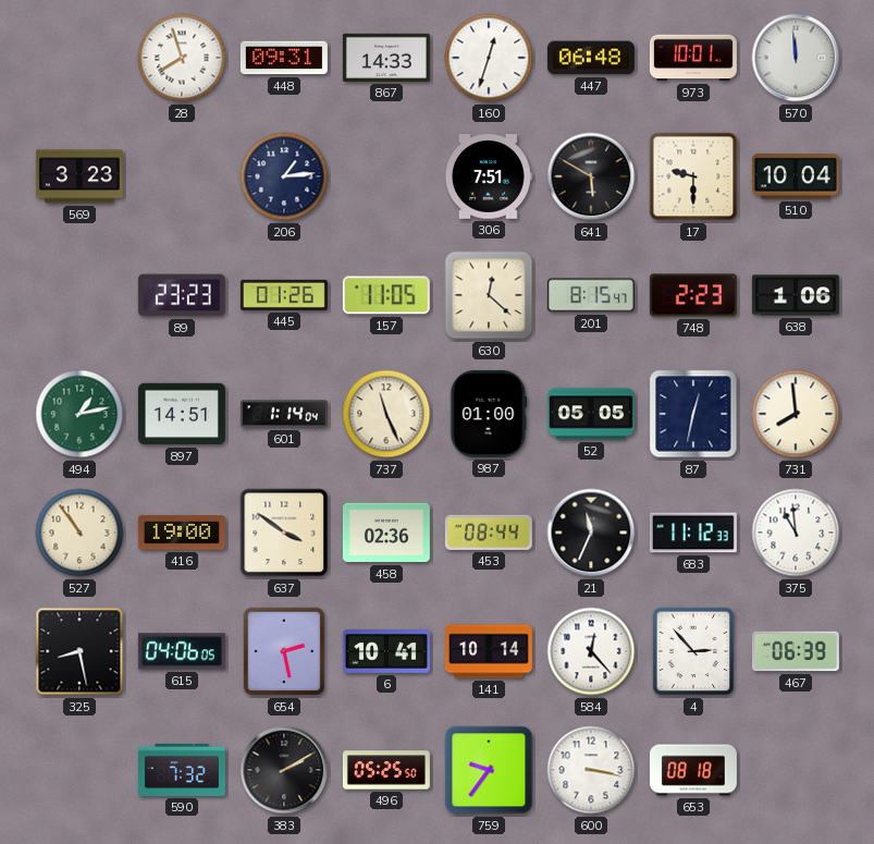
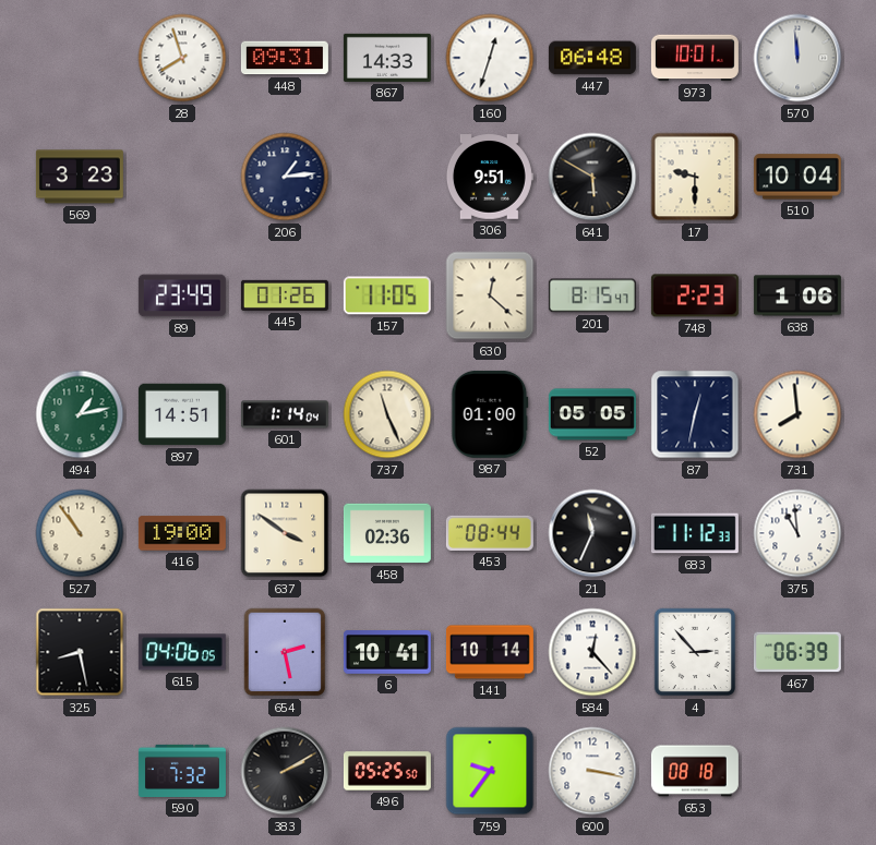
306: 7:51 -> 9:51 (489, 177)
89: 23:23 -> 23:49 (182, 295)
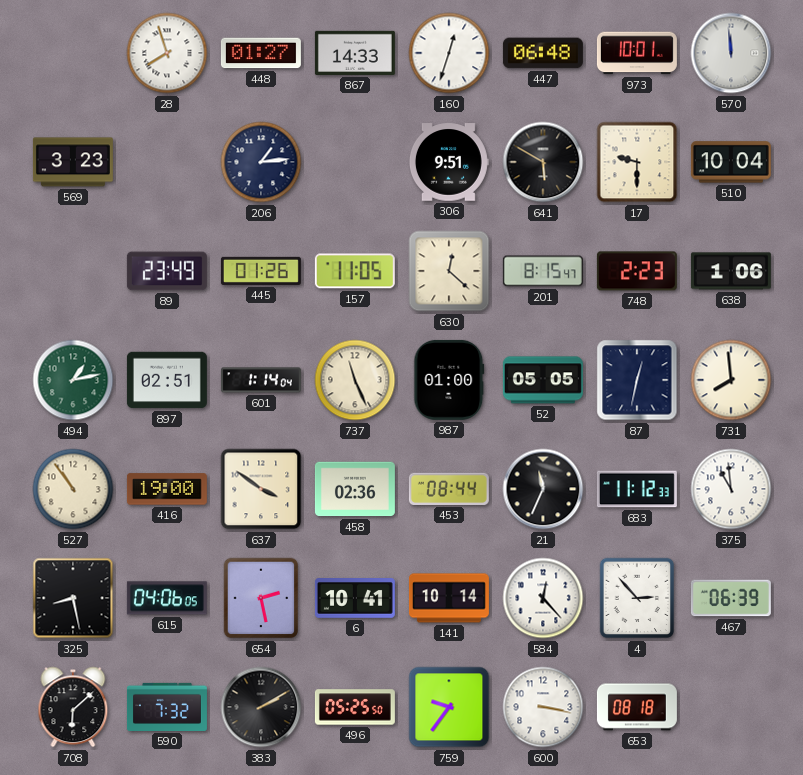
448: 09:31 -> 01:27 (261, 53)
897: 14:51 -> 02:51 (167, 380)
708: none -> 6:08 (73, 707)
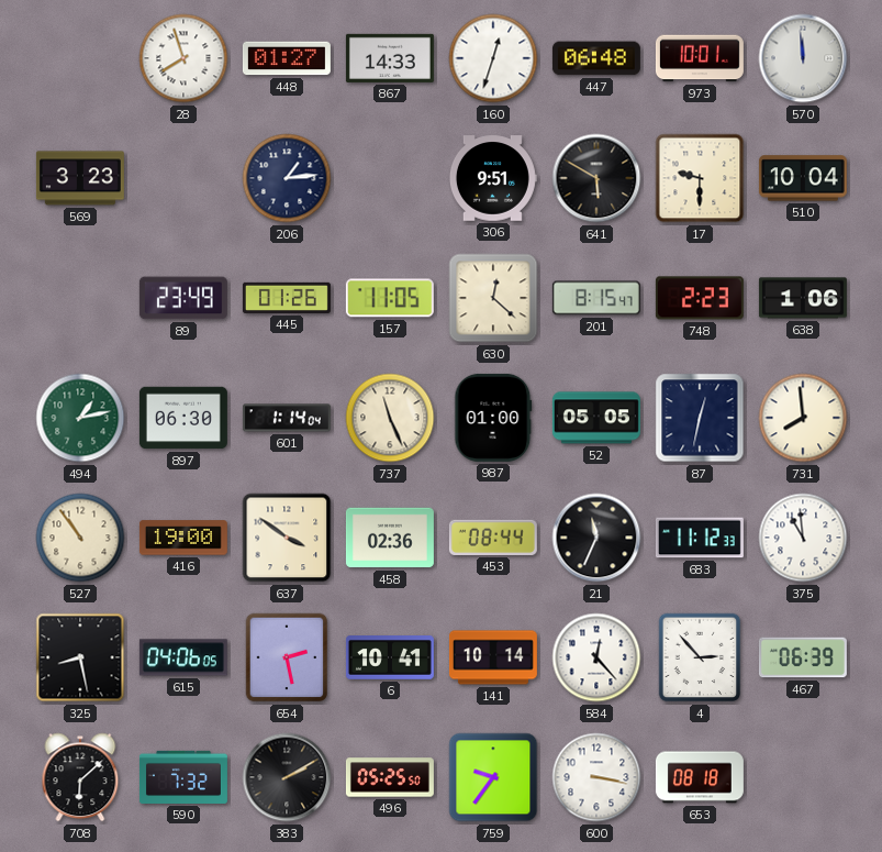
897: 02:51 -> 06:30 (183, 418)
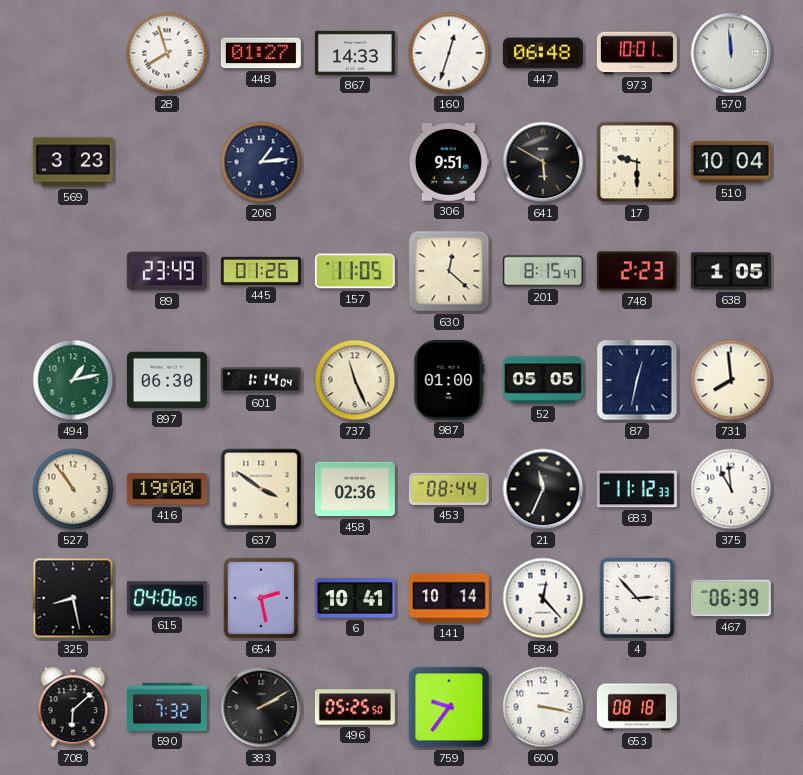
638: 1:06 -> 1:05 (731, 271)
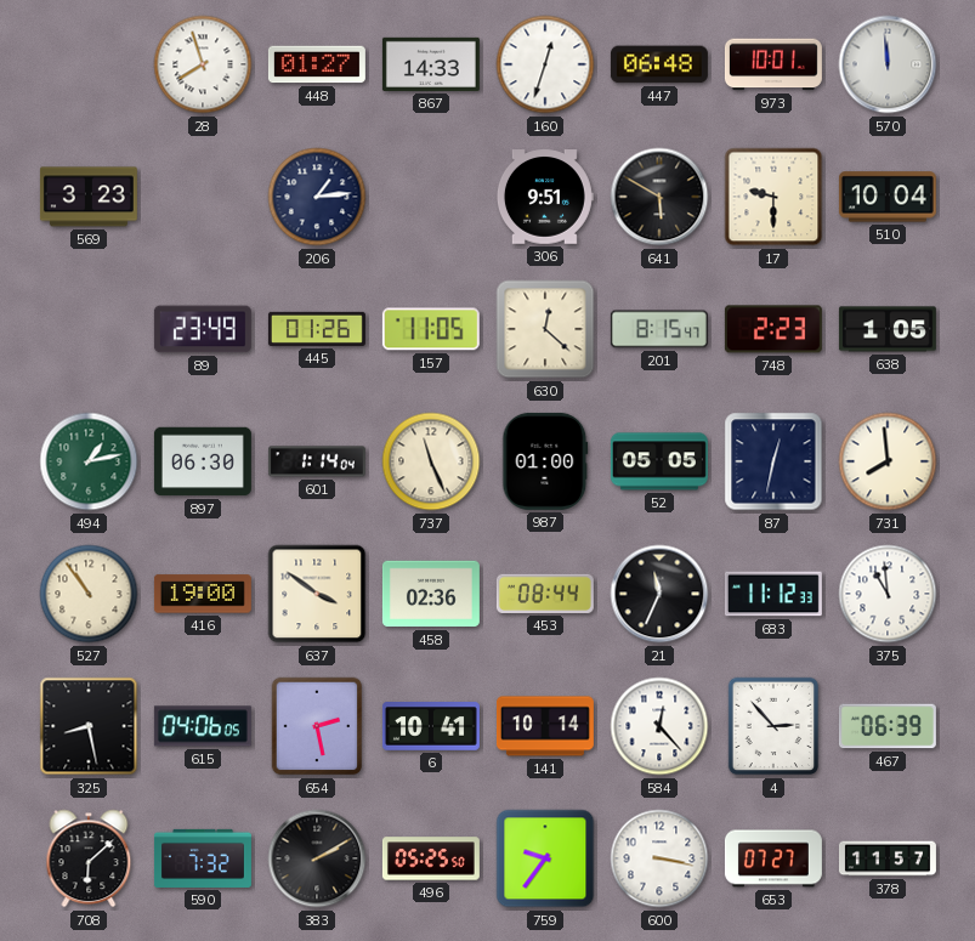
653: 08:18 -> 07:27 (773, 858)
378: none -> 11:57 (888, 858)
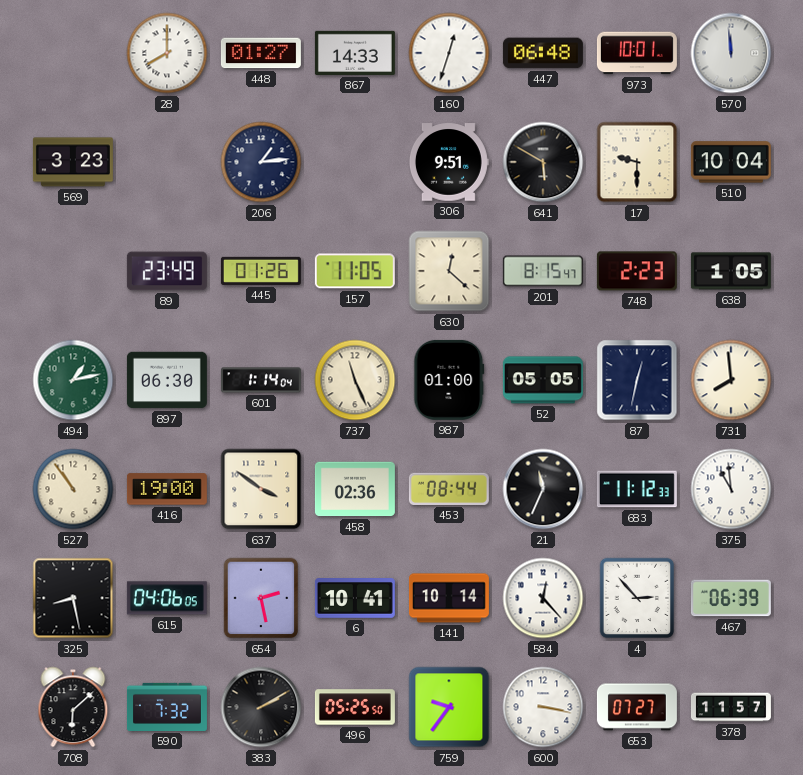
28: 7:57 -> 8:00 (167, 53)
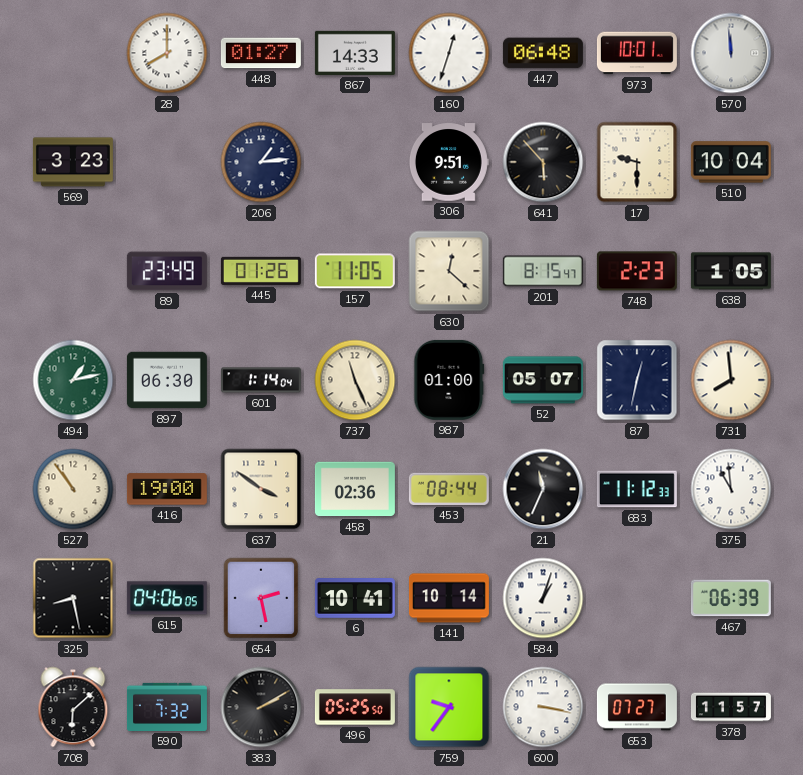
641: 5:50 -> 5:53 (543, 162)
52: 05:05 -> 05:07 (543, 380)
584: 12:23 -> 1:03 (543, 598)
4: 2:53 -> none (637, 598)
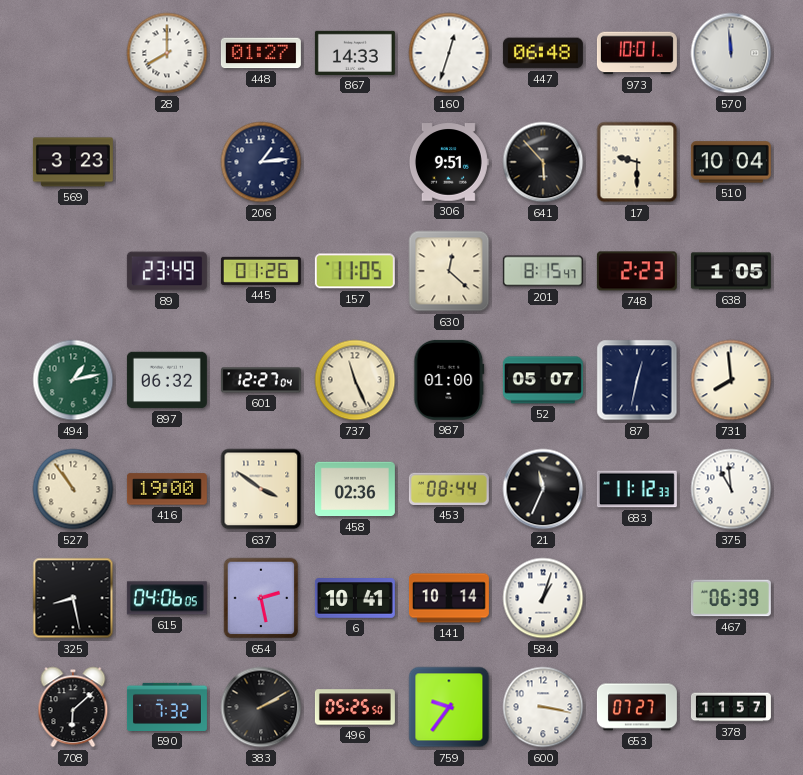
897: 06:30 -> 06:32 (167, 380)
601: 1:14 -> 12:27 (261, 380)
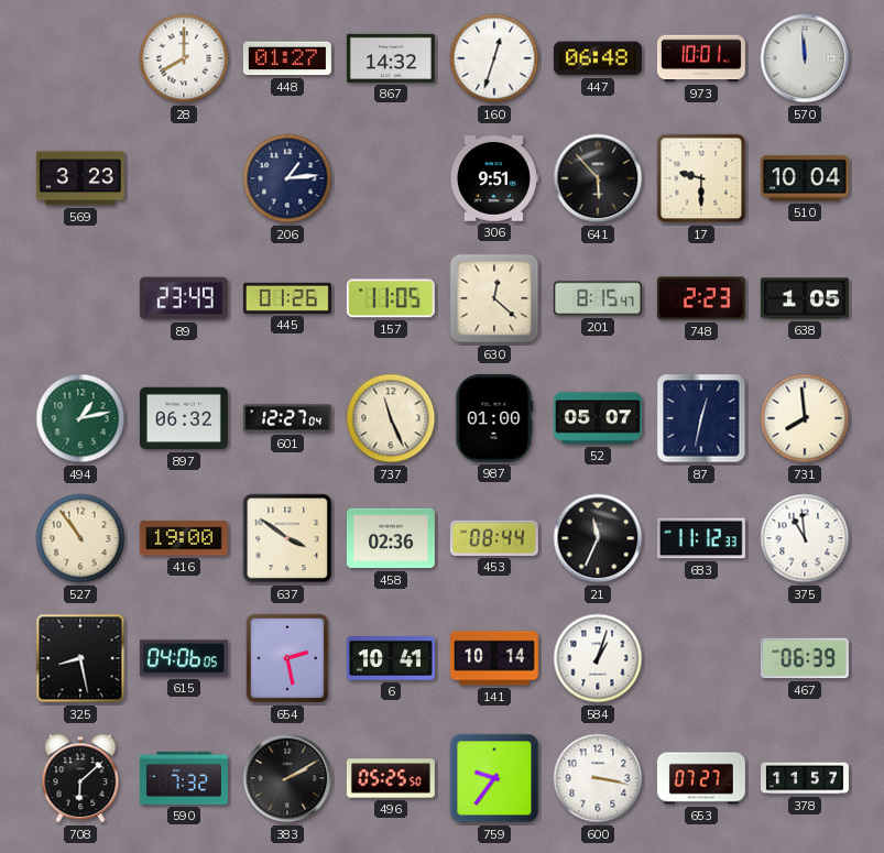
867: 14:33 -> 14:32 (391, 58)
